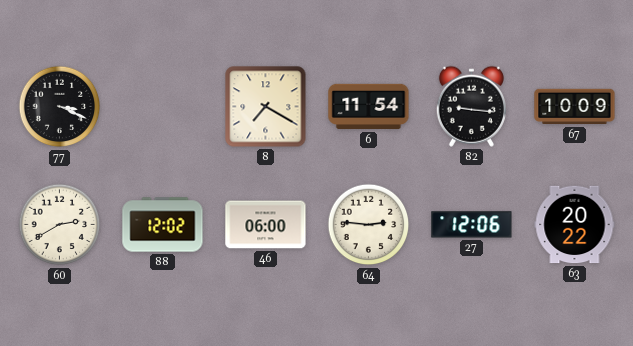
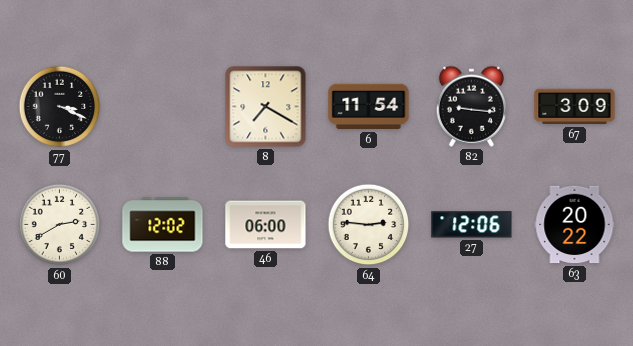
67: 10:09 -> 3:09 (575, 107)
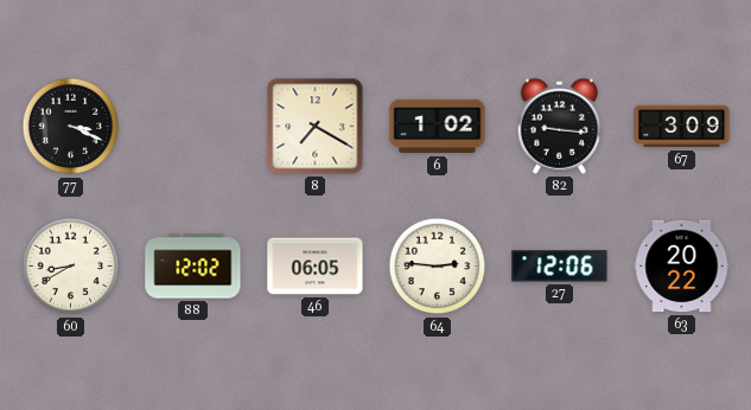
6: 11:54 -> 1:02 (438, 127)
60: 2:40 -> 8:40 (71, 267)
46: 06:00 -> 06:05 (316, 267)
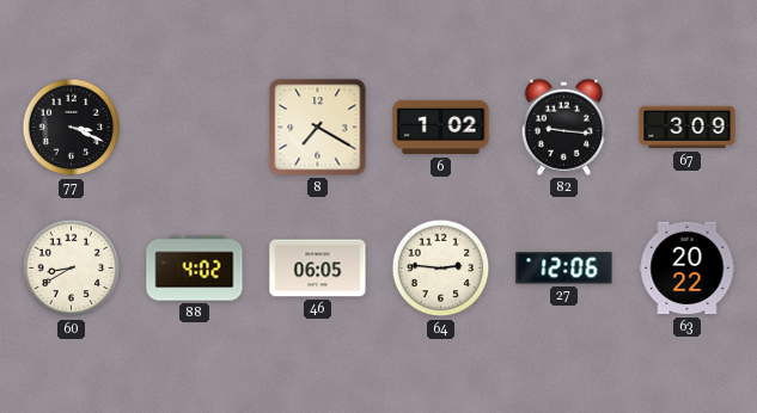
88: 12:02 -> 4:02 (195, 269)
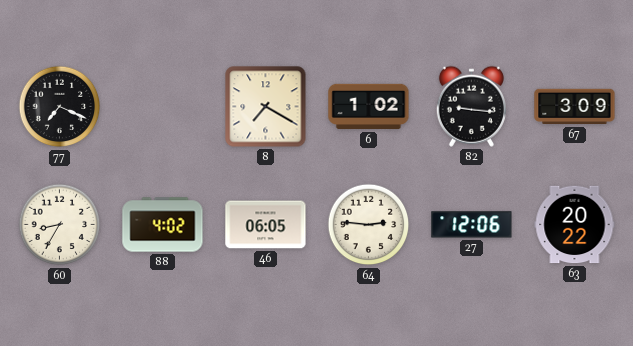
77: 3:19 -> 7:19 (60, 107)
60: 8:40 -> 8:35 (60, 225)
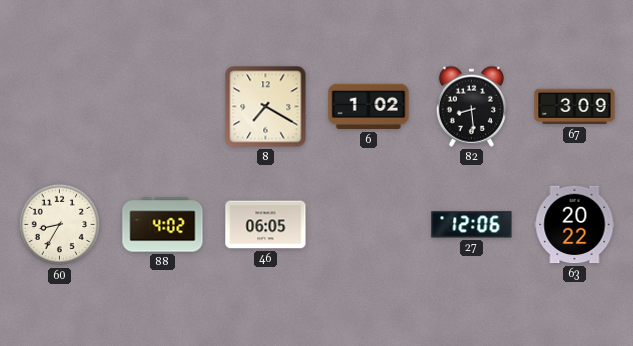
77: 7:19 -> none (60, 107)
82: 9:16 -> 8:29 (471, 106)
64: 2:46 -> none (369, 225)
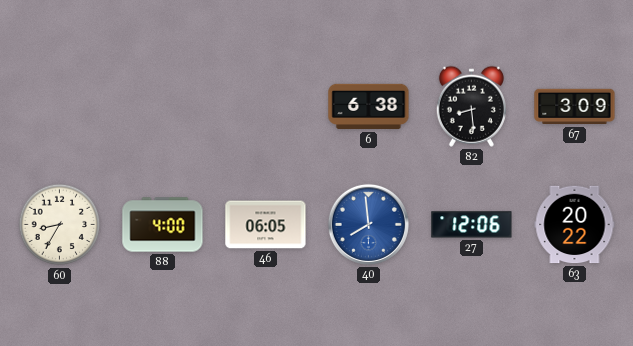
8: 7:20 -> none (266, 107)
6: 1:02 -> 6:38 (369, 107)
88: 4:02 -> 4:00 (163, 225)
40: none -> 7:59 (368, 224)
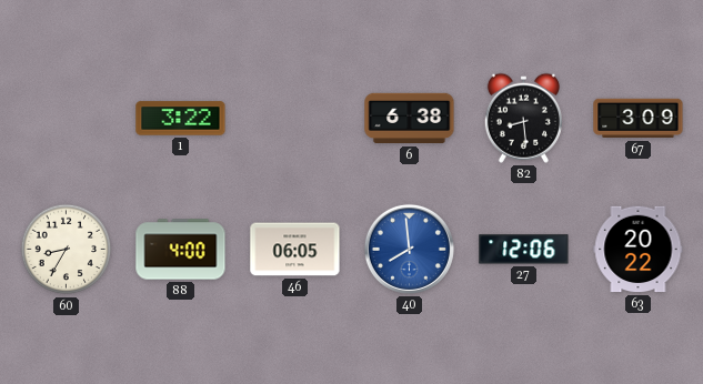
1: none -> 3:22 (181, 119)
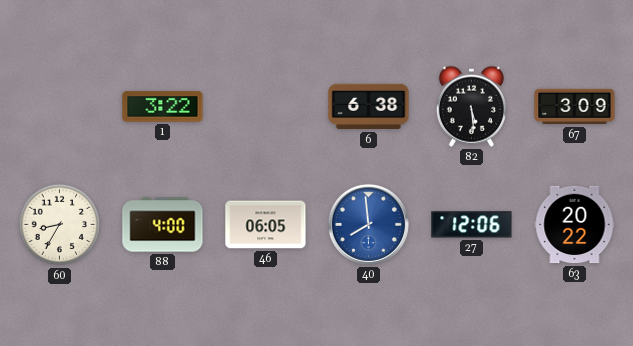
82: 8:29 -> 5:29 (471, 106)
